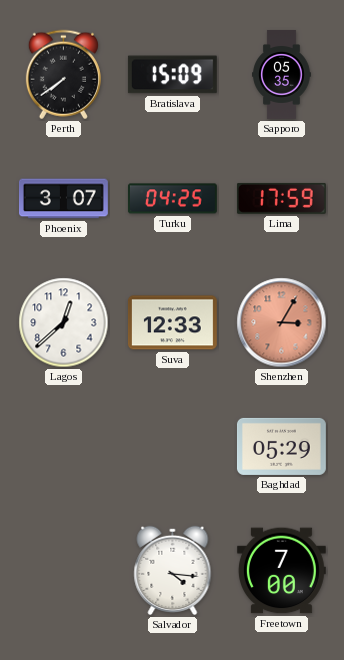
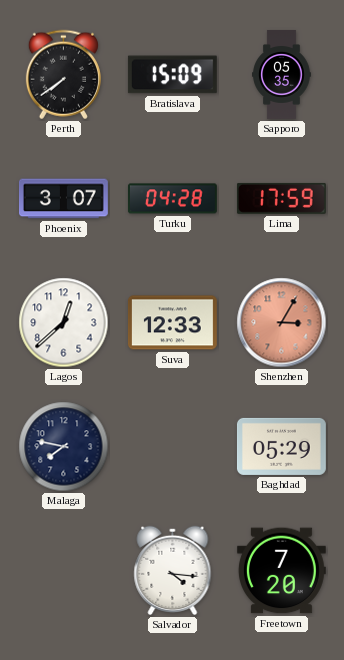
Turku: 04:25 -> 04:28 (172, 199)
Malaga: none -> 7:47 (64, 447)
Freetown: 7:00 -> 7:20 (281, 571)
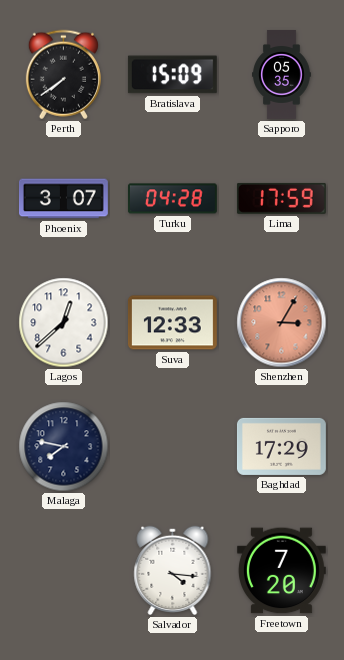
Baghdad: 05:29 -> 17:29 (281, 446)
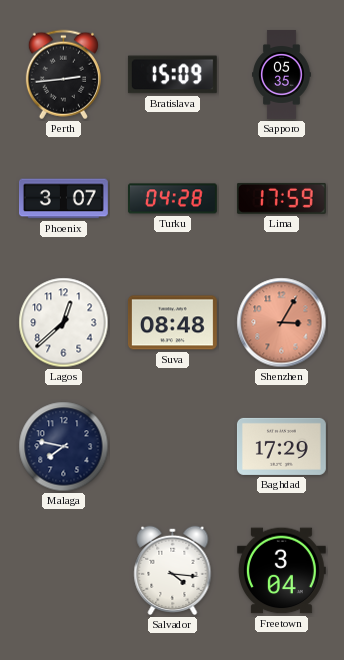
Perth: 7:39 -> 2:44 (63, 75)
Suva: 12:33 -> 08:48 (172, 323)
Freetown: 7:20 -> 3:04 (281, 571)
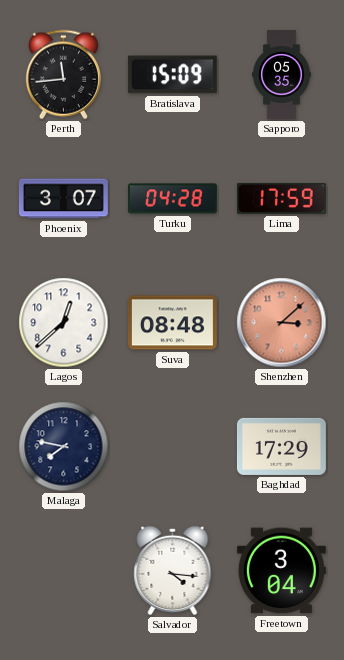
Perth: 2:44 -> 11:44 (63, 75)
Shenzhen: 3:05 -> 3:08 (282, 323)
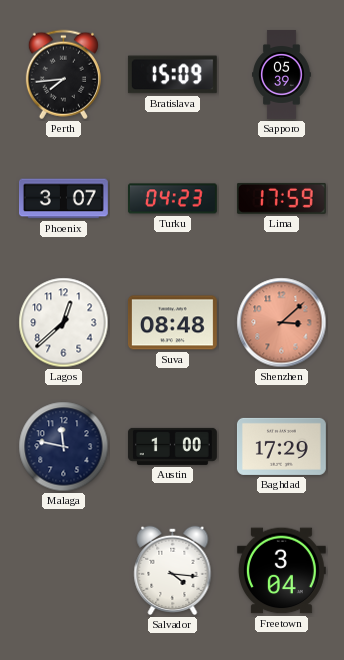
Perth: 11:44 -> 7:44 (63, 75)
Sapporo: 05:35 -> 05:39 (282, 75)
Turku: 04:28 -> 04:23 (172, 199)
Malaga: 7:47 -> 11:47 (64, 447)
Austin: none -> 1:00 (172, 446)
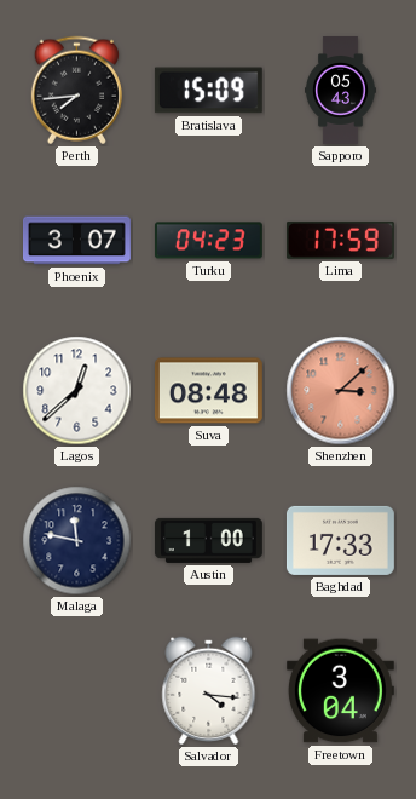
Sapporo: 05:39 -> 05:43 (341, 91)
Baghdad: 17:29 -> 17:33 (340, 540)
